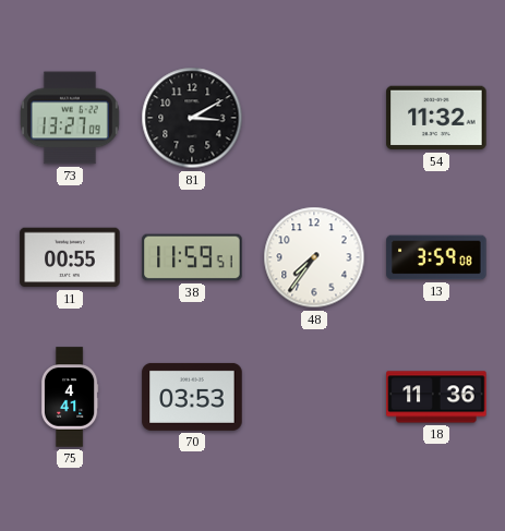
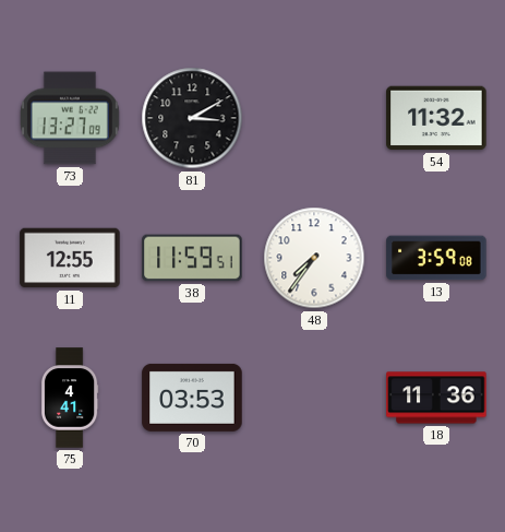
11: 00:55 -> 12:55 (70, 258)
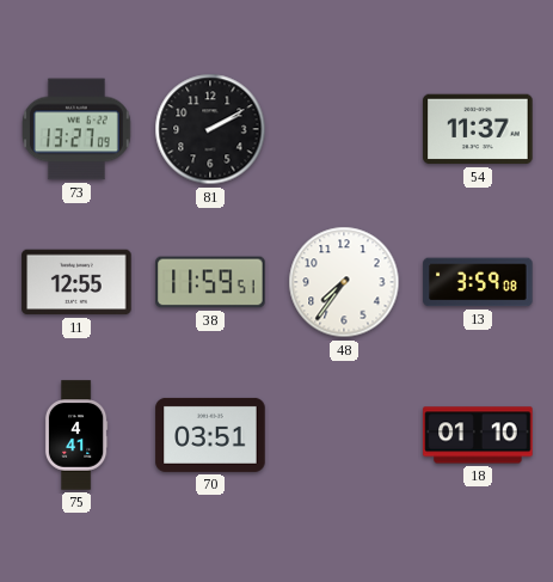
81: 3:10 -> 2:10 (210, 129)
54: 11:32 -> 11:37 (478, 129)
70: 03:53 -> 03:51 (210, 435)
18: 11:36 -> 01:10 (478, 435)
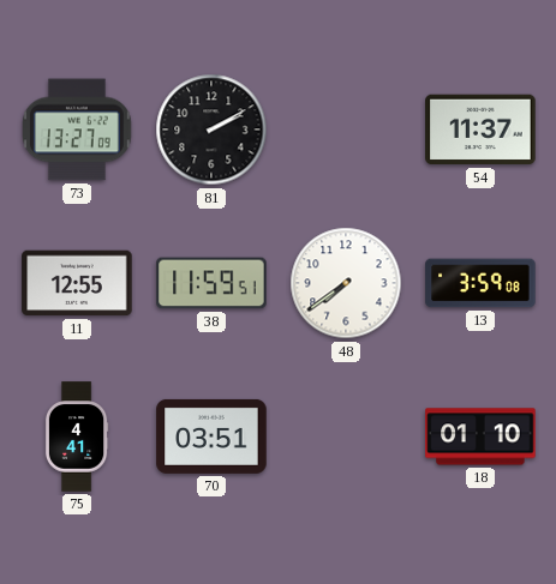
48: 7:36 -> 7:39 (346, 283)
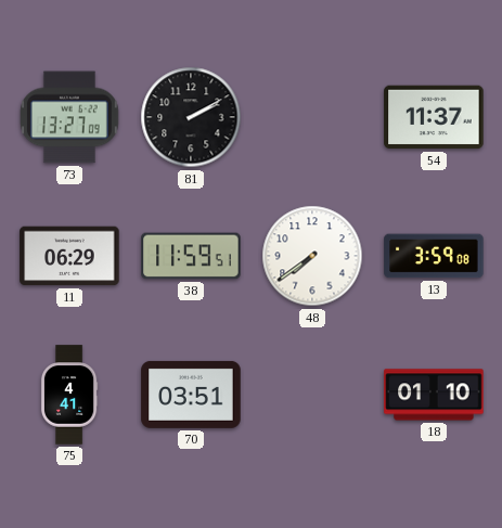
11: 12:55 -> 06:29 (69, 256)
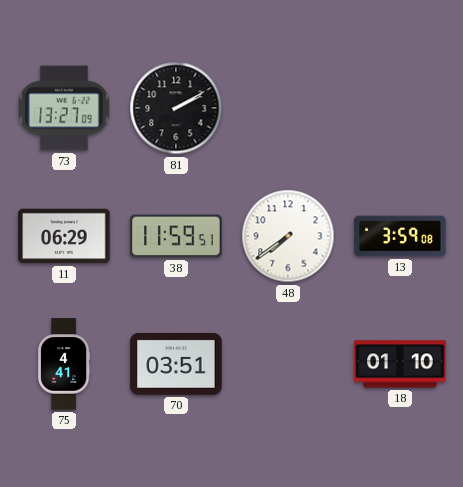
54: 11:37 -> none (434, 117)
